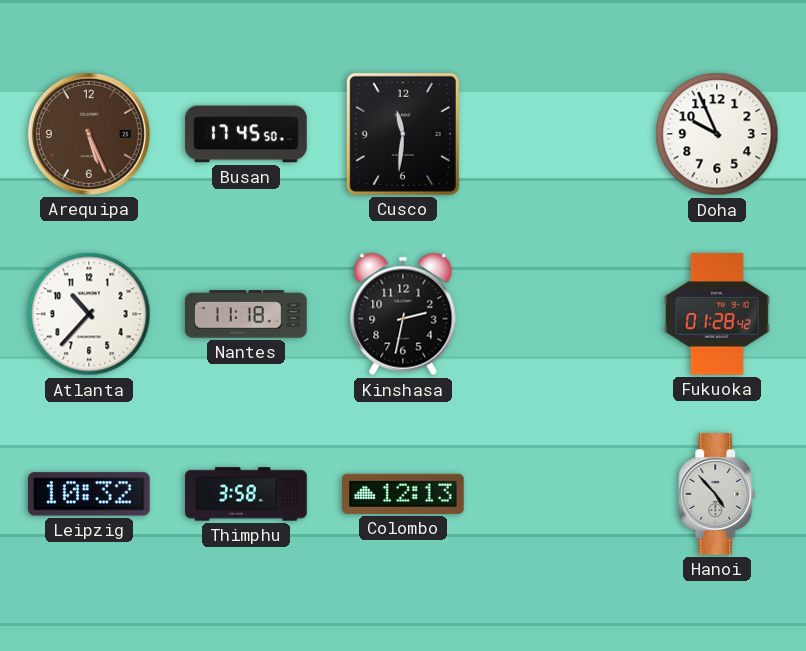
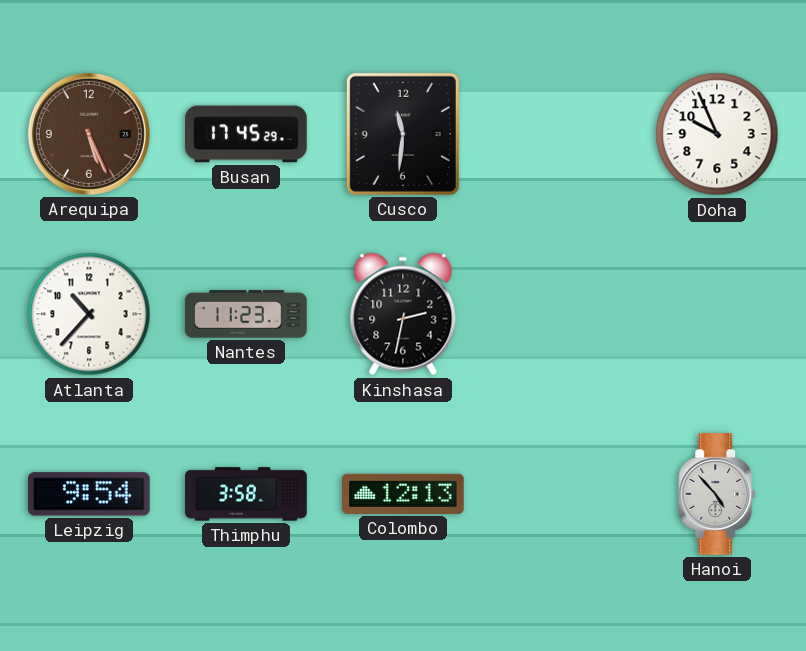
Busan: 17:45:50 -> 17:45:29 (246, 134)
Nantes: 11:18 -> 11:23 (246, 314)
Fukuoka: 01:28 -> none (717, 314)
Leipzig: 10:32 -> 9:54 (90, 494)
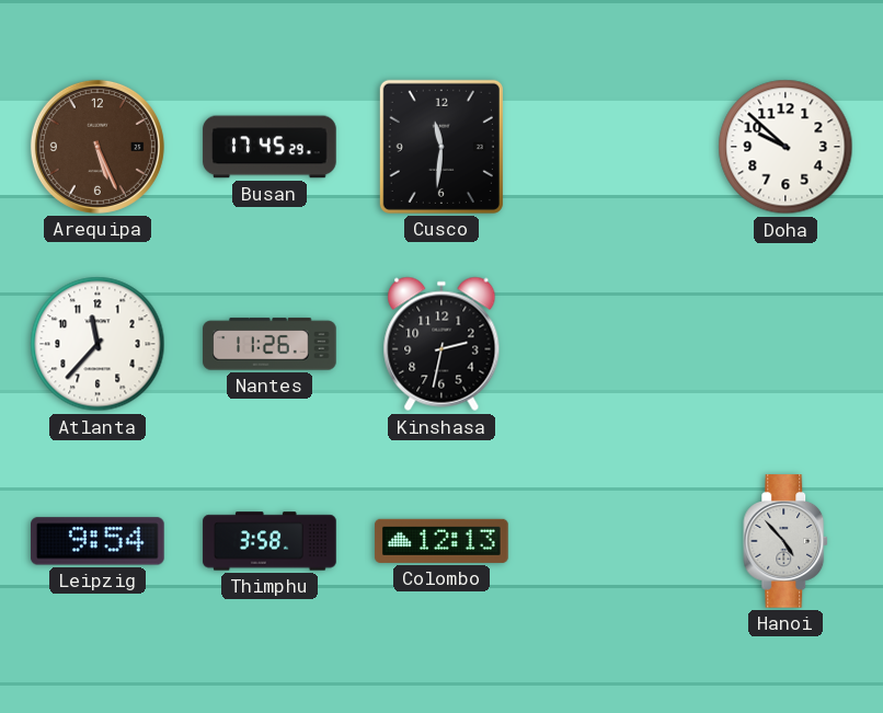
Doha: 9:56 -> 9:52 (785, 147)
Atlanta: 10:37 -> 11:37 (98, 344)
Nantes: 11:23 -> 11:26 (270, 344)
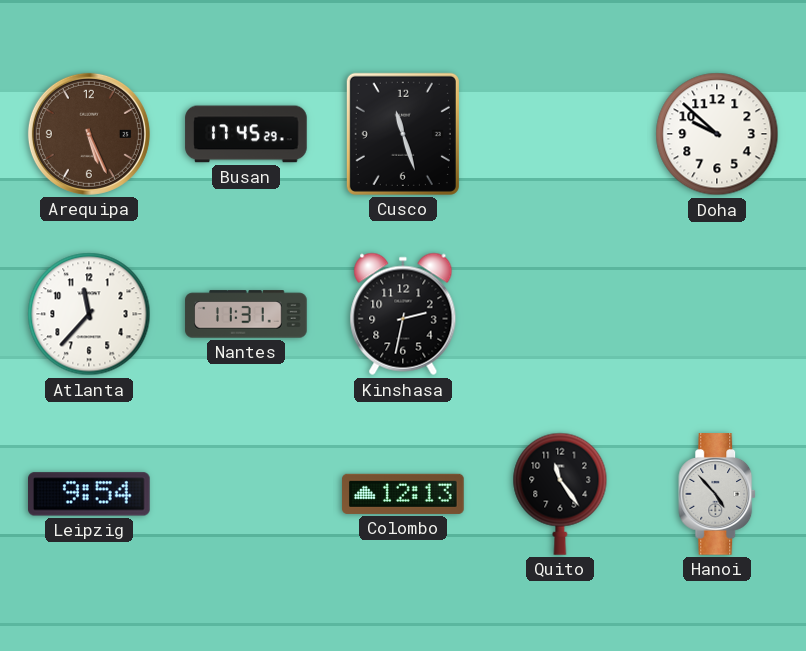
Cusco: 11:31 -> 11:27 (403, 134)
Nantes: 11:26 -> 11:31 (246, 314)
Thimphu: 3:58 -> none (270, 541)
Quito: none -> 11:24 (560, 494)
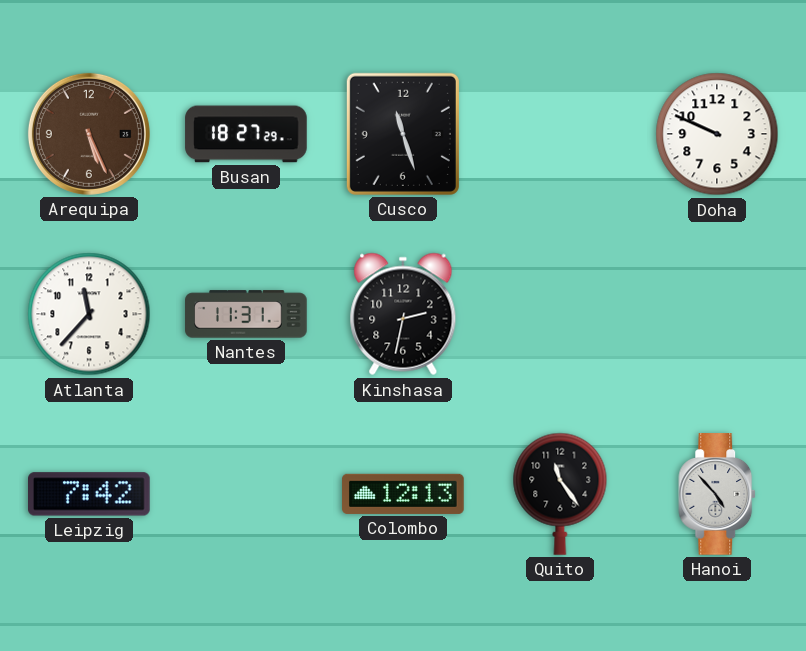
Busan: 17:45 -> 18:27 (246, 134)
Doha: 9:52 -> 9:49 (717, 134)
Leipzig: 9:54 -> 7:42 (90, 494)
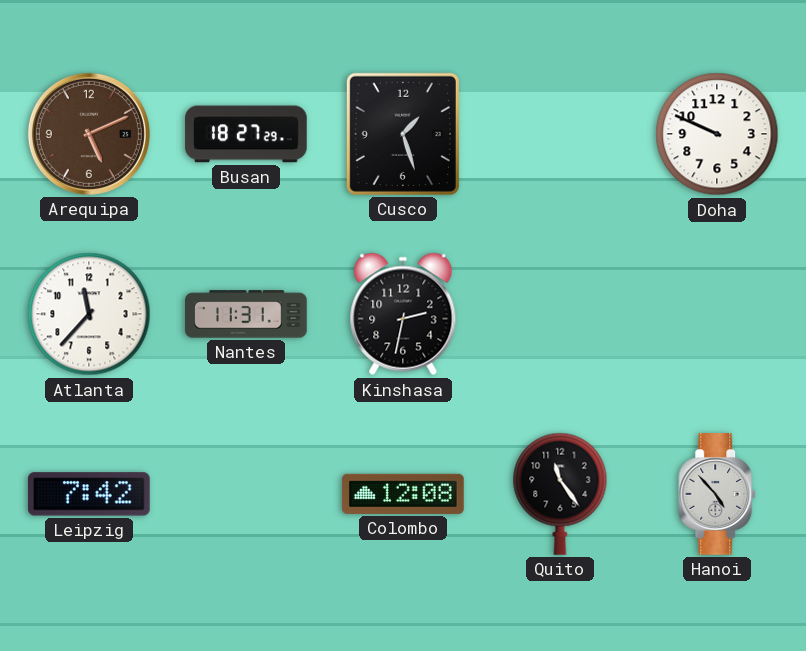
Arequipa: 5:26 -> 5:11 (89, 134)
Cusco: 11:27 -> 1:27 (403, 134)
Colombo: 12:13 -> 12:08 (403, 494)
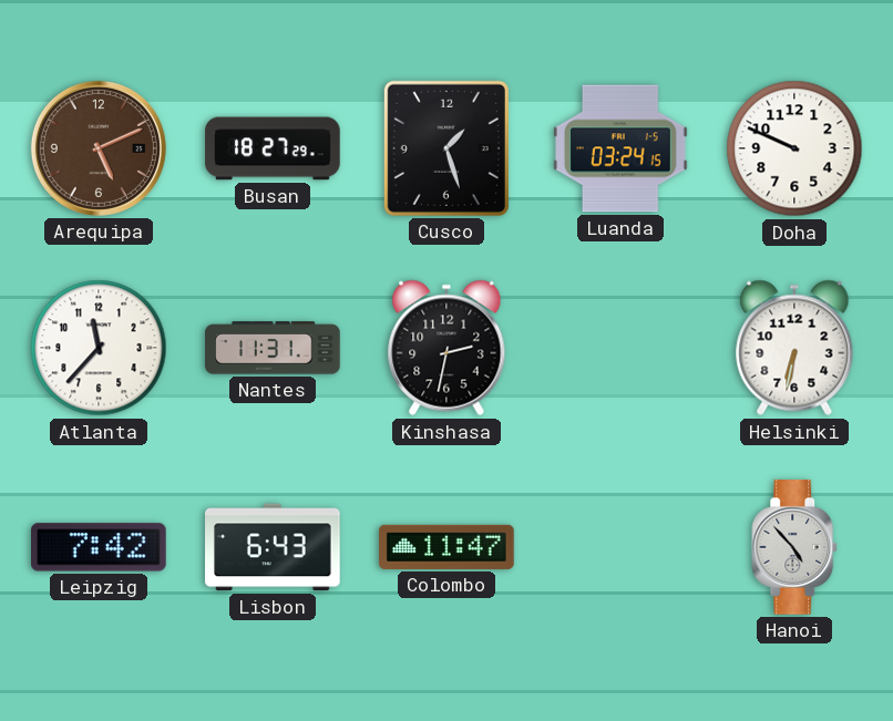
Luanda: none -> 03:24 (622, 148)
Helsinki: none -> 6:32 (794, 348)
Lisbon: none -> 6:43 (273, 547)
Colombo: 12:08 -> 11:47 (447, 547)
Quito: 11:24 -> none (560, 494)
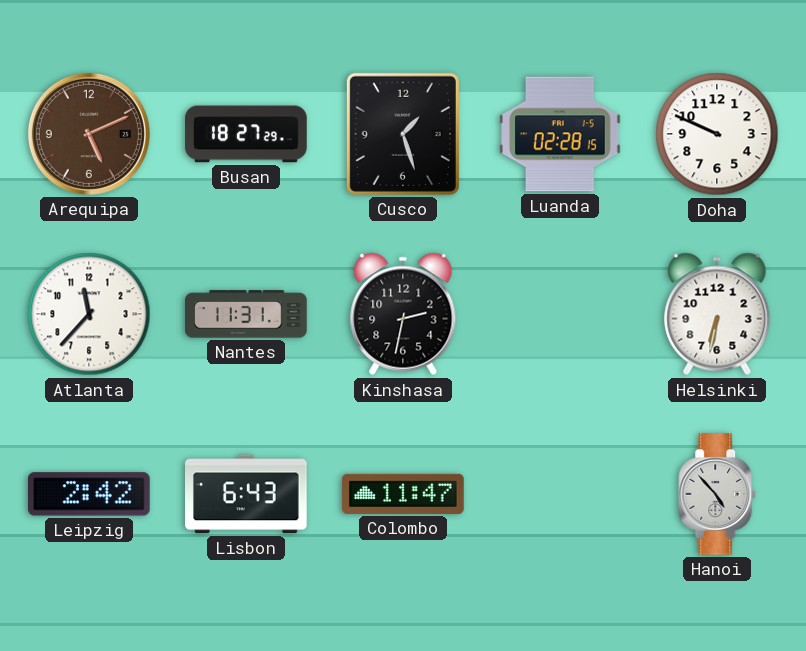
Luanda: 03:24 -> 02:28 (561, 134)
Leipzig: 7:42 -> 2:42 (90, 494)
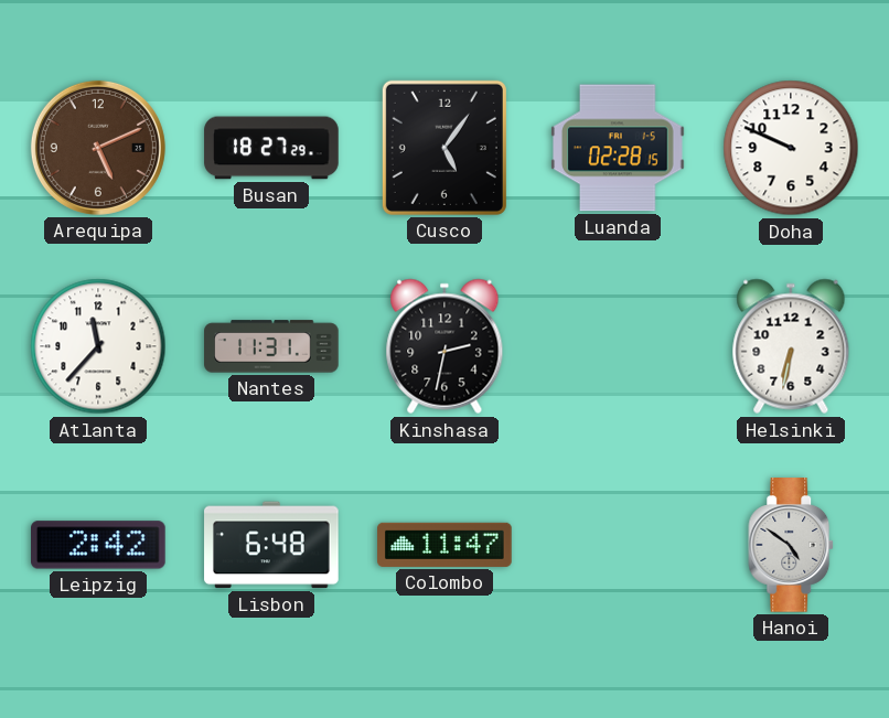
Cusco: 1:27 -> 5:06 (444, 148)
Lisbon: 6:43 -> 6:48 (271, 545)
Hanoi: 4:53 -> 4:51 (792, 545)
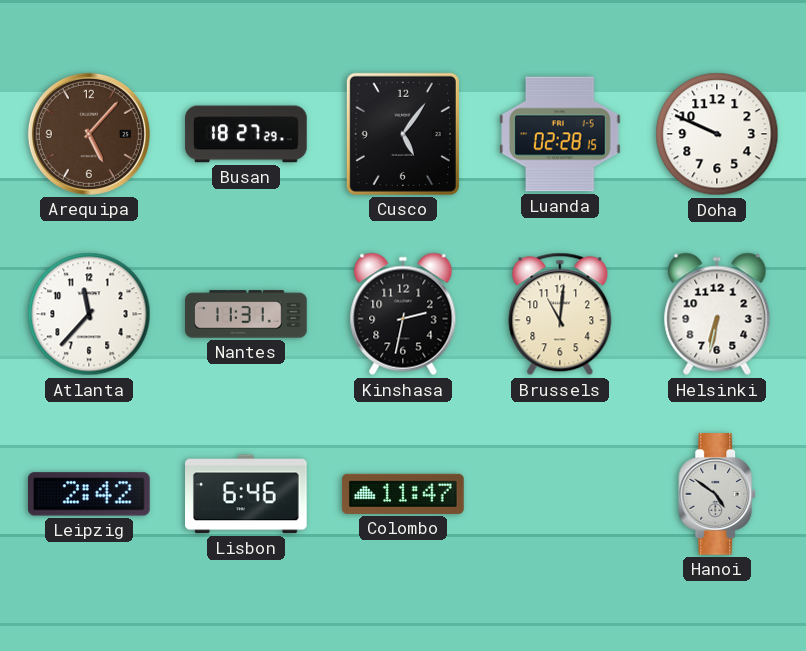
Arequipa: 5:11 -> 5:07 (89, 134)
Brussels: none -> 11:01 (560, 314)
Lisbon: 6:48 -> 6:46 (246, 494)
